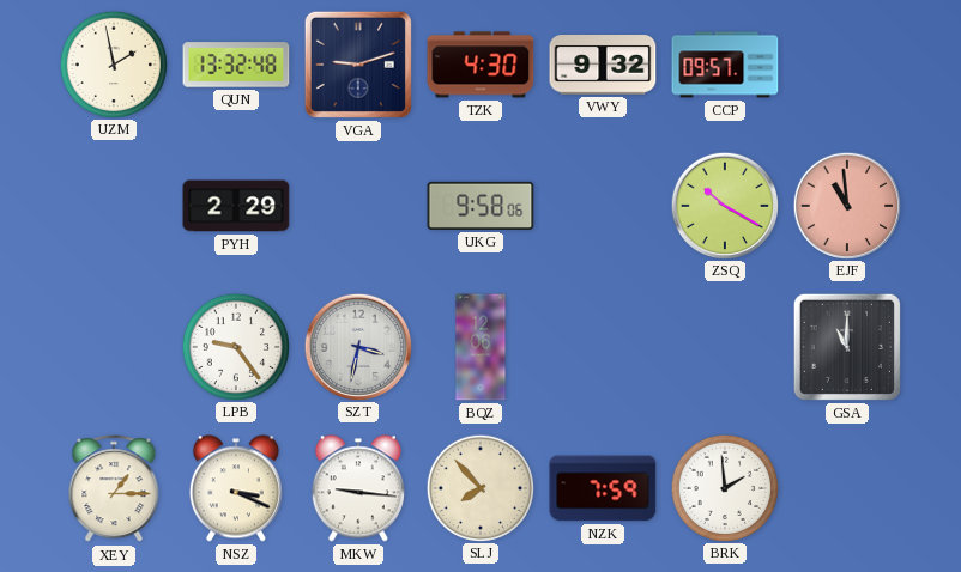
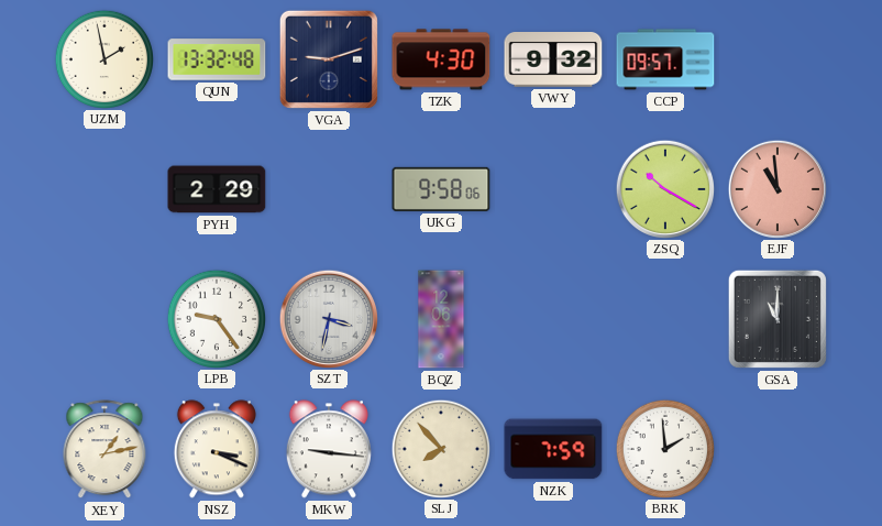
XEY: 1:15 -> 1:13 (104, 450)
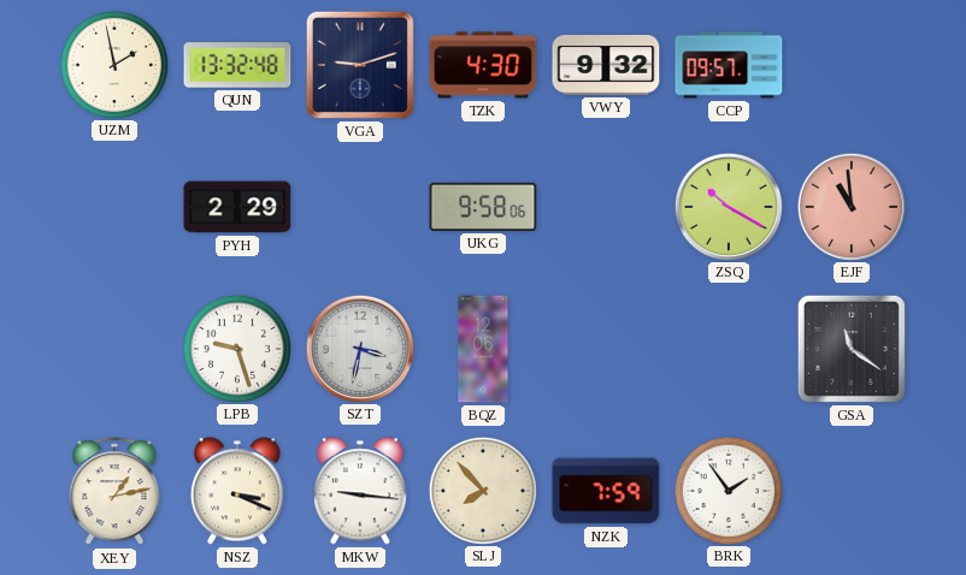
LPB: 9:24 -> 9:27 (236, 348)
GSA: 11:00 -> 11:21 (852, 349)
BRK: 1:59 -> 1:54 (728, 490)
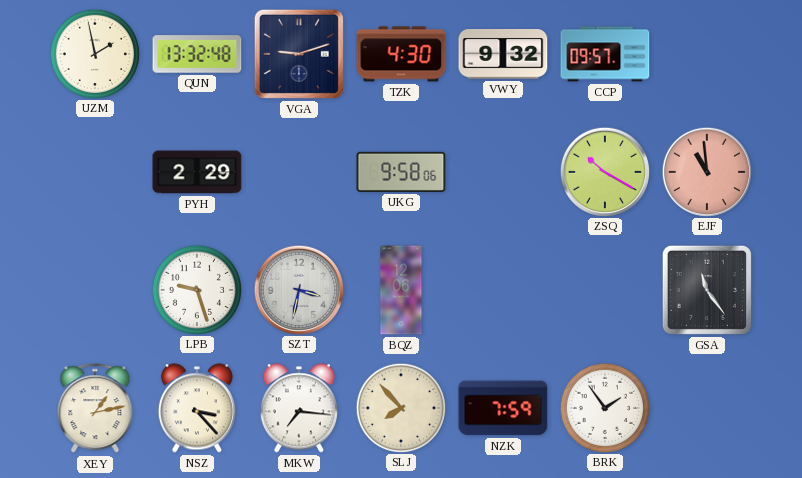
GSA: 11:21 -> 11:24 (707, 290)
NSZ: 3:19 -> 3:23 (197, 408)
MKW: 9:16 -> 7:16 (299, 408)
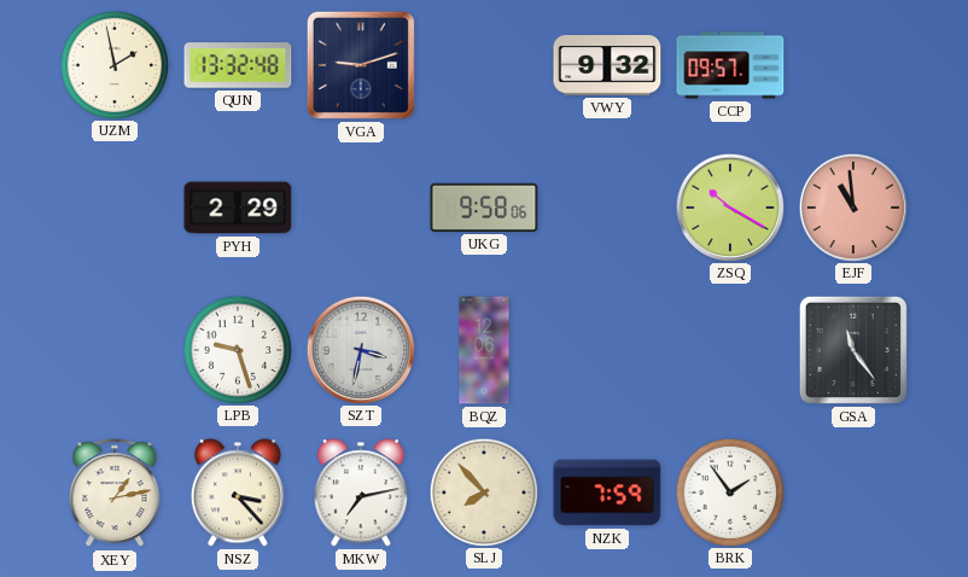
TZK: 4:30 -> none (401, 54)
MKW: 7:16 -> 7:13 (361, 493)
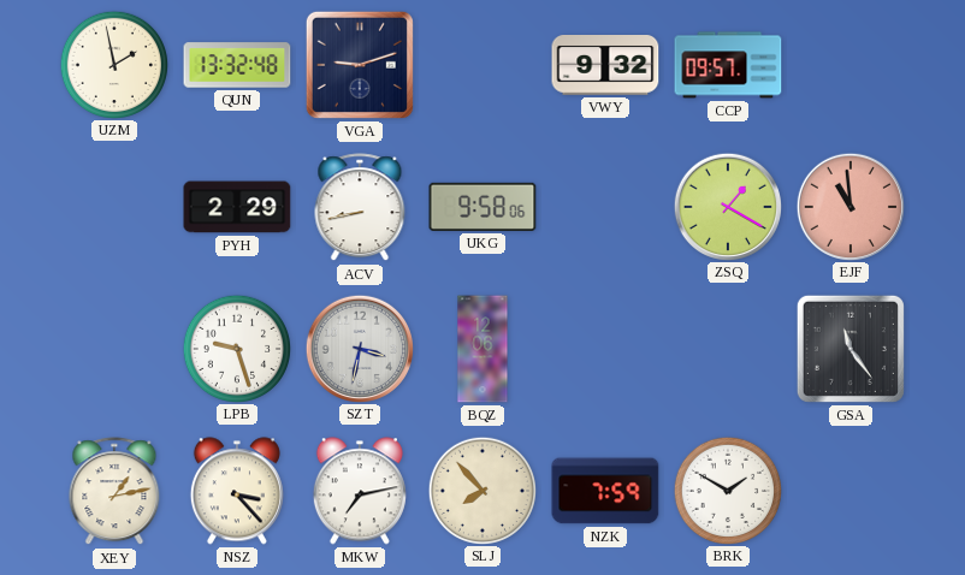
ACV: none -> 8:43 (360, 208)
ZSQ: 10:20 -> 1:20 (727, 206)
BRK: 1:54 -> 1:50 (727, 490)
